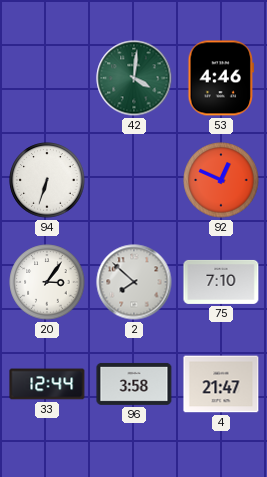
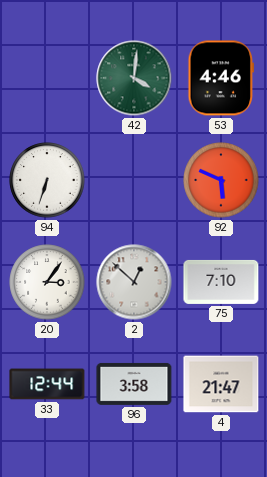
92: 12:49 -> 5:49 (221, 180)
2: 7:52 -> 12:52 (134, 282)
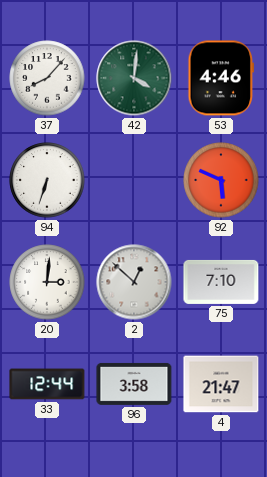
37: none -> 8:07 (47, 78)
20: 3:06 -> 3:01 (47, 282)
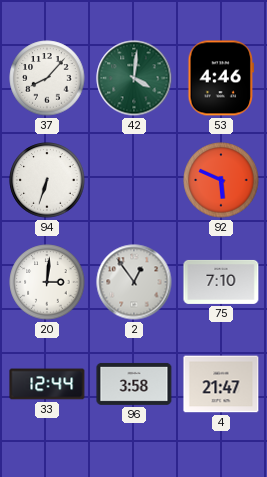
2: 12:52 -> 12:54 (134, 282)
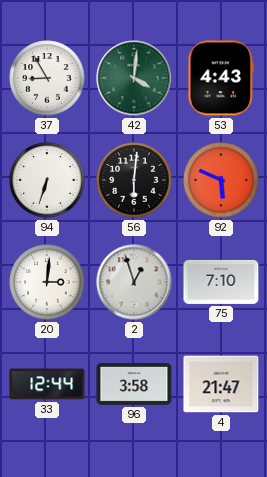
37: 8:07 -> 8:55 (47, 78)
53: 4:46 -> 4:43 (221, 78)
56: none -> 6:01 (134, 180)
2: 12:54 -> 12:57 (134, 282)
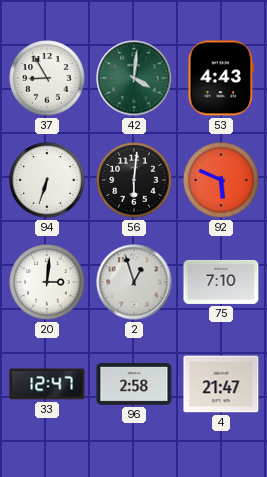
33: 12:44 -> 12:47 (47, 384)
96: 3:58 -> 2:58 (134, 384)
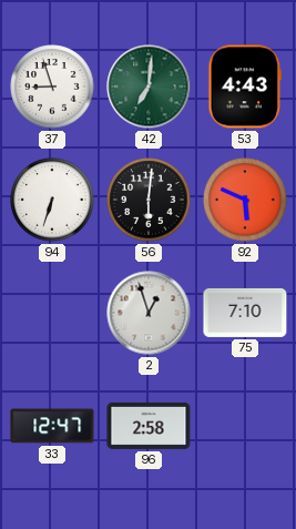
37: 8:55 -> 8:57 (52, 87)
42: 4:01 -> 7:01 (149, 87)
20: 3:01 -> none (47, 282)
4: 21:47 -> none (221, 384)
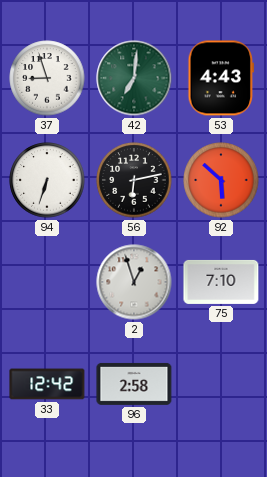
56: 6:01 -> 6:13 (134, 180)
92: 5:49 -> 5:52 (221, 180)
33: 12:47 -> 12:42 (47, 384)
